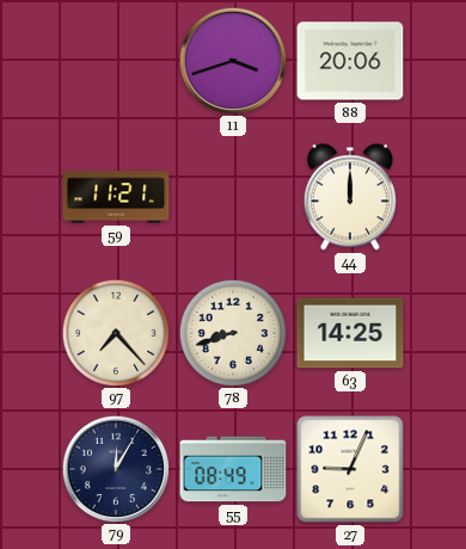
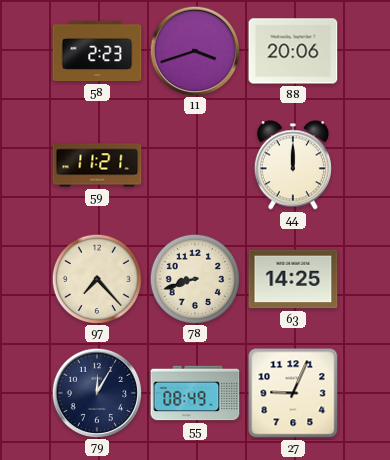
58: none -> 2:23 (97, 51)
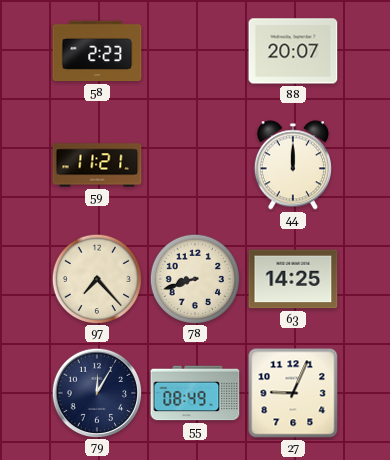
11: 3:42 -> none (194, 50)
88: 20:06 -> 20:07 (293, 51)
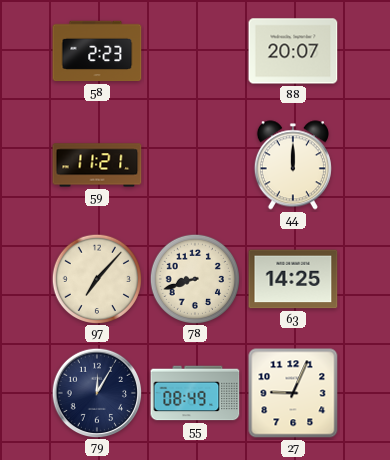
97: 7:23 -> 7:07 (96, 278)
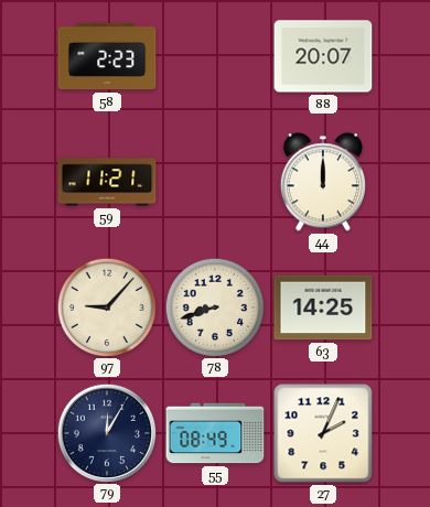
97: 7:07 -> 9:07 (106, 306)
27: 9:04 -> 2:04 (323, 433)
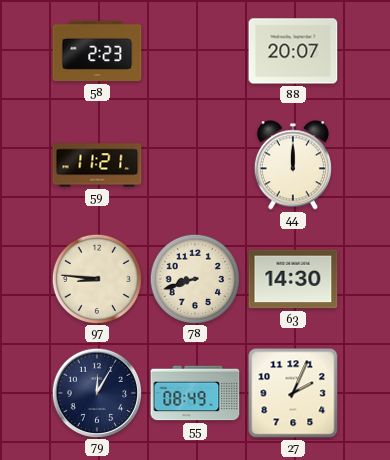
97: 9:07 -> 8:46 (96, 278)
63: 14:25 -> 14:30 (293, 279)
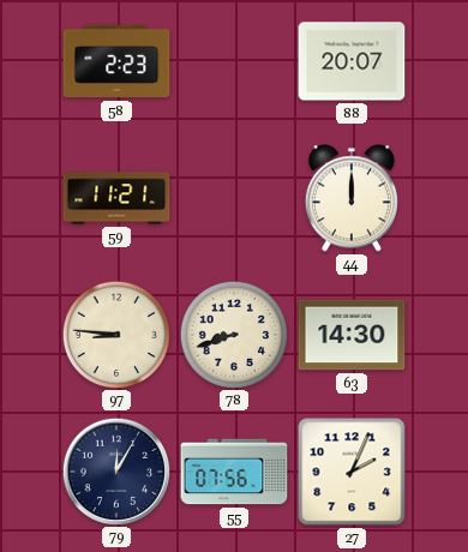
55: 08:49 -> 07:56 (234, 472)
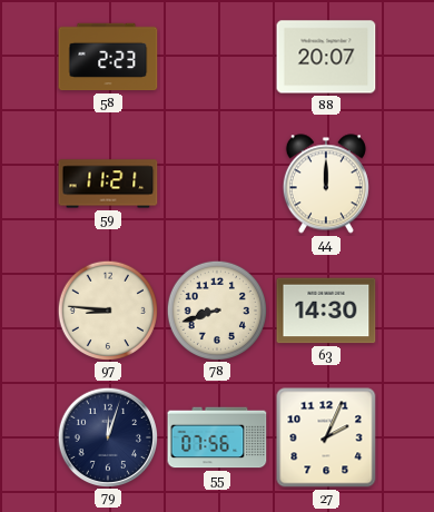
79: 12:05 -> 12:03 (107, 436)
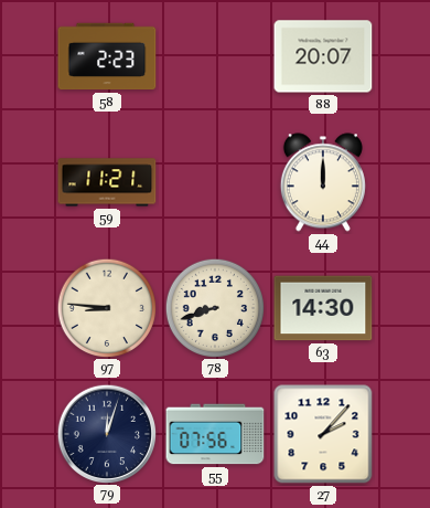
27: 2:04 -> 2:07 (323, 434)
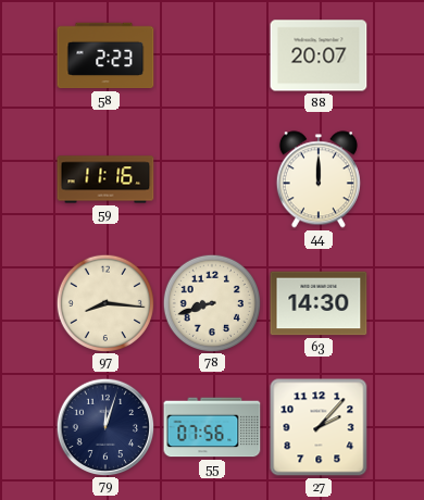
59: 11:21 -> 11:16 (105, 179)
97: 8:46 -> 8:16 (104, 302)
